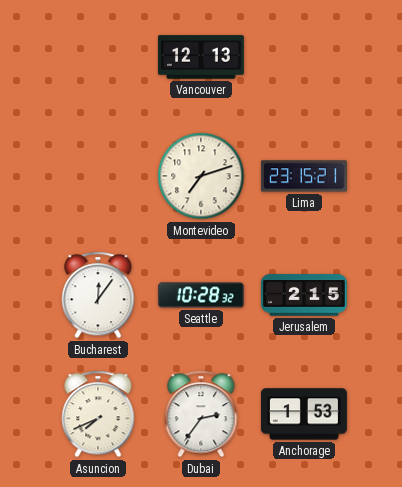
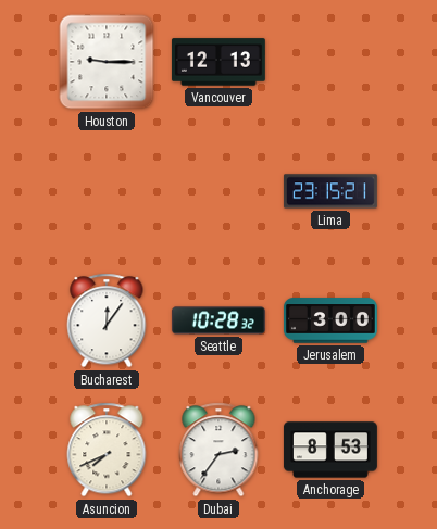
Houston: none -> 9:15 (107, 62)
Montevideo: 7:12 -> none (201, 176)
Jerusalem: 2:15 -> 3:00 (330, 320)
Anchorage: 1:53 -> 8:53 (330, 450)
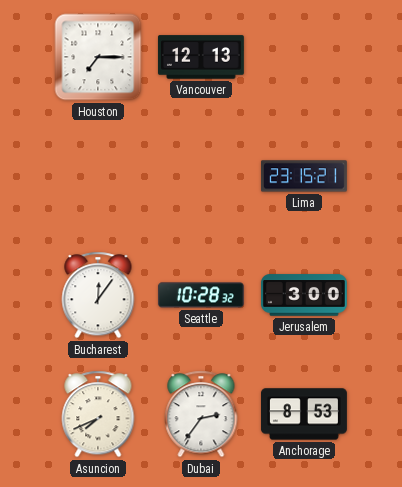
Houston: 9:15 -> 7:15 (98, 57)
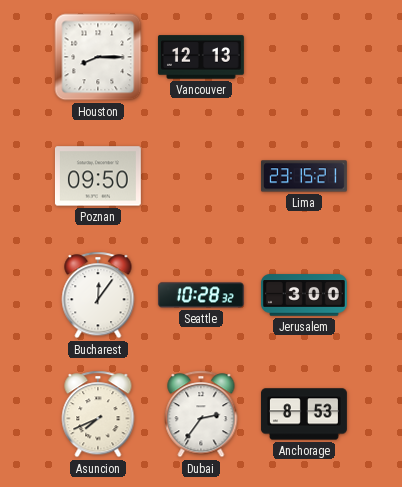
Houston: 7:15 -> 8:15 (98, 57)
Poznan: none -> 09:50 (98, 176)
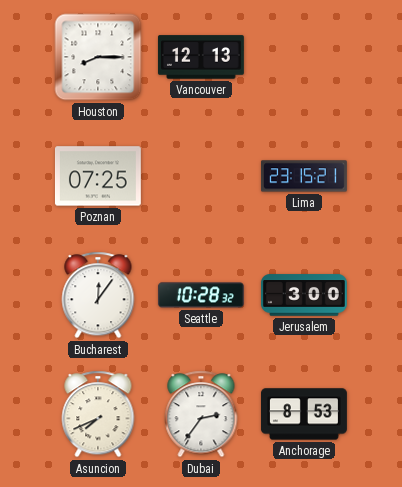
Poznan: 09:50 -> 07:25 (98, 176)
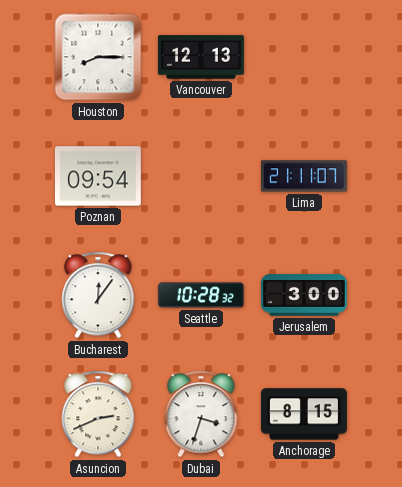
Poznan: 07:25 -> 09:54 (98, 176)
Lima: 23:15 -> 21:11 (304, 176)
Asuncion: 7:41 -> 2:41 (98, 414)
Dubai: 2:36 -> 3:33 (201, 414)
Anchorage: 8:53 -> 8:15 (304, 414)
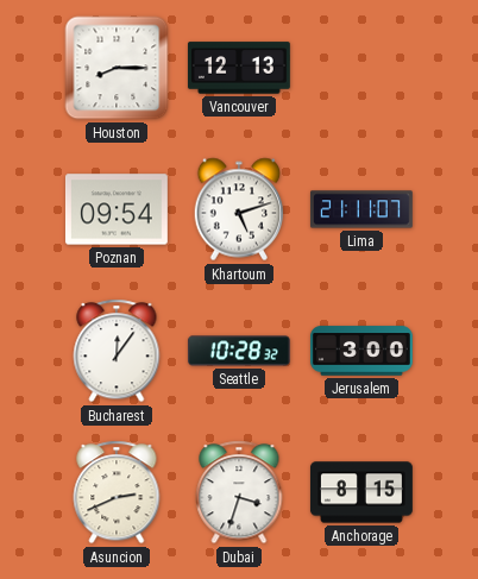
Khartoum: none -> 5:12 (239, 209)
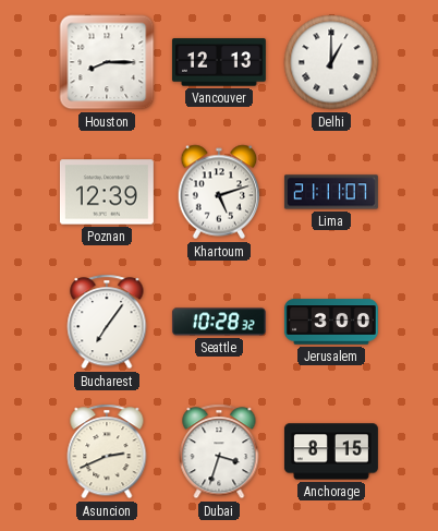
Delhi: none -> 1:00 (331, 62)
Poznan: 09:54 -> 12:39 (107, 192)
Bucharest: 12:06 -> 7:06 (107, 322)
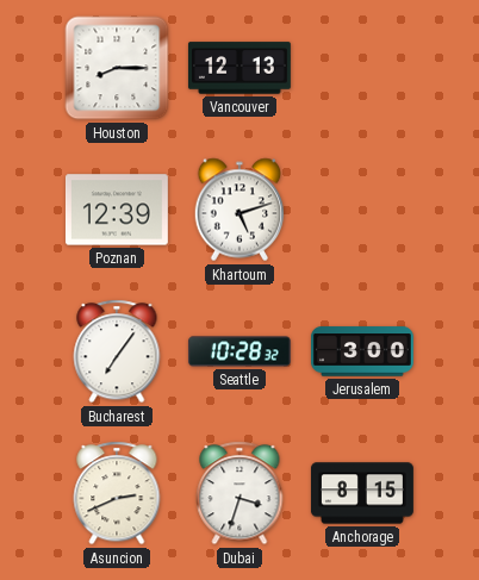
Delhi: 1:00 -> none (331, 62)
Lima: 21:11 -> none (331, 192)
